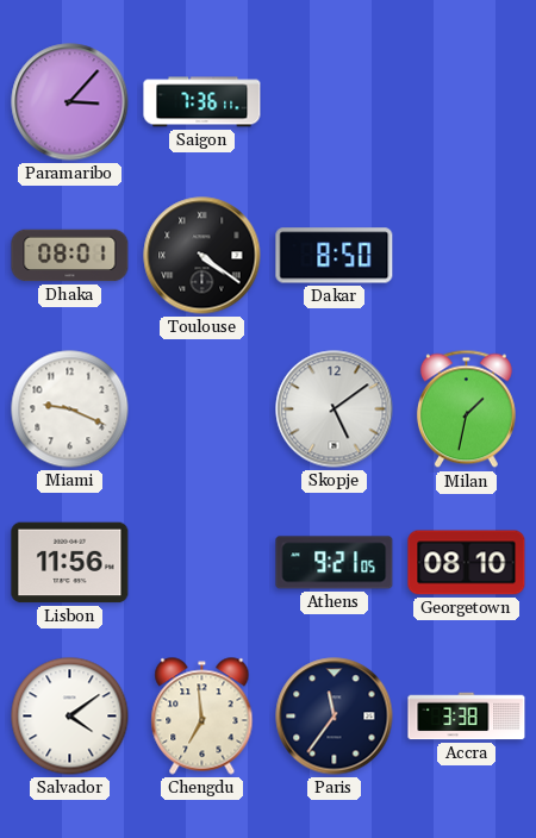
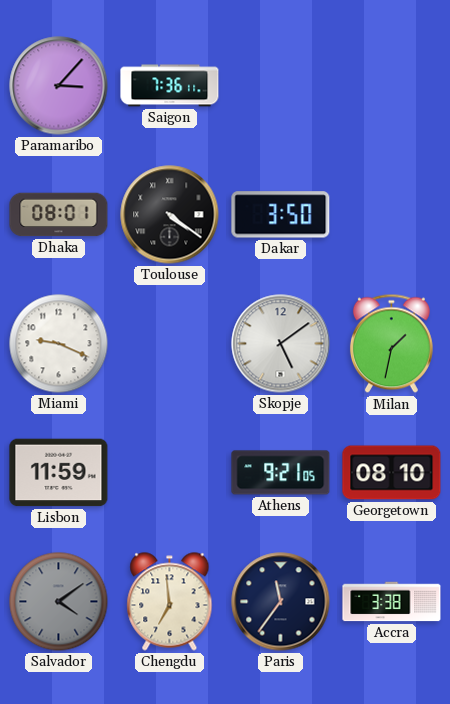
Dakar: 8:50 -> 3:50 (281, 215)
Lisbon: 11:56 -> 11:59 (59, 473)
Salvador dial: white -> grey (59, 602)
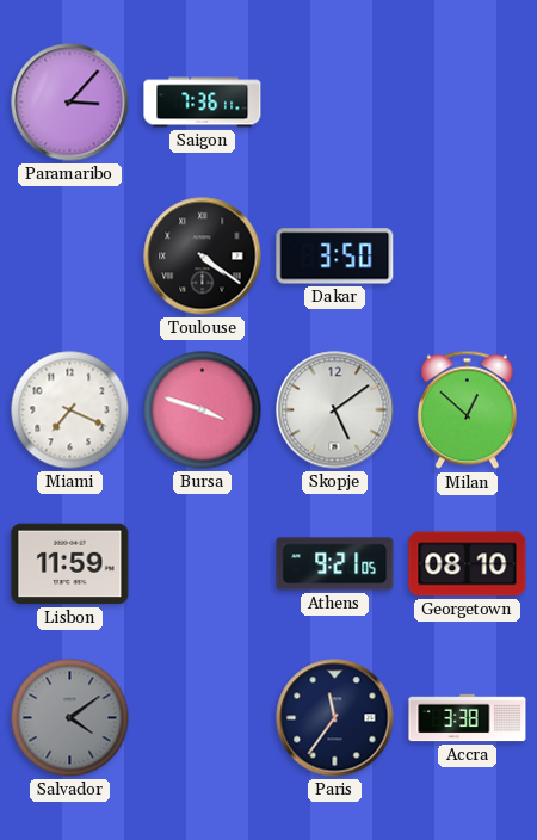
Dhaka: 08:01 -> none (59, 215)
Miami: 9:19 -> 7:19 (70, 410)
Bursa: none -> 3:48 (203, 410)
Milan: 1:32 -> 12:52 (467, 410)
Chengdu: 6:59 -> none (170, 602)
